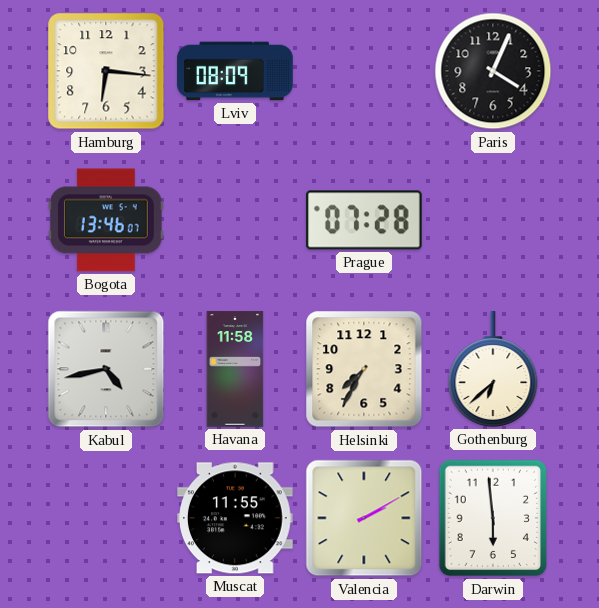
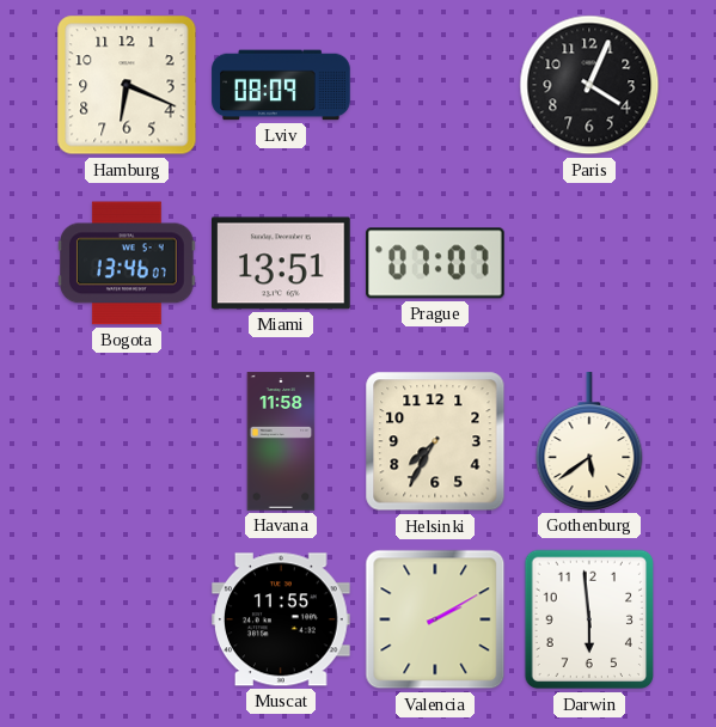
Hamburg: 6:16 -> 6:19 (127, 85)
Miami: none -> 13:51 (282, 263)
Prague: 07:28 -> 07:07 (436, 263)
Kabul: 4:43 -> none (106, 369)
Gothenburg: 6:38 -> 5:39 (589, 441)
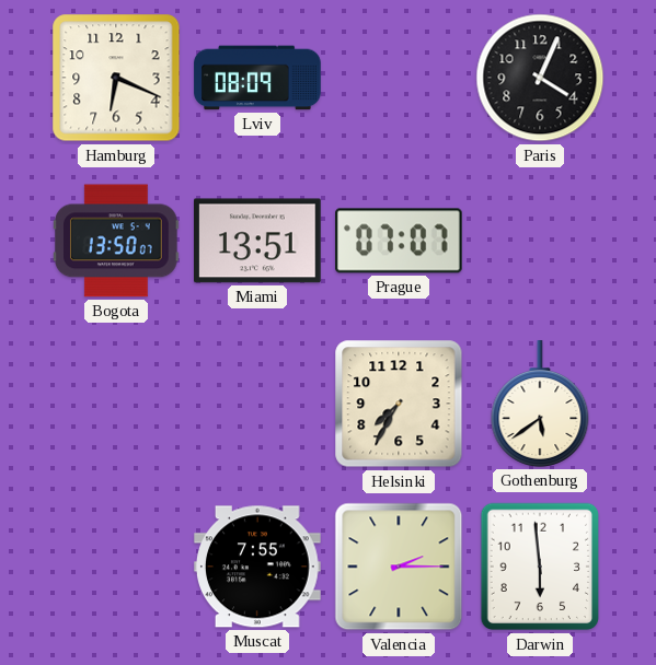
Bogota: 13:46 -> 13:50 (117, 241)
Havana: 11:58 -> none (281, 441)
Muscat: 11:55 -> 7:55 (258, 567)
Valencia: 2:10 -> 2:15 (399, 567)
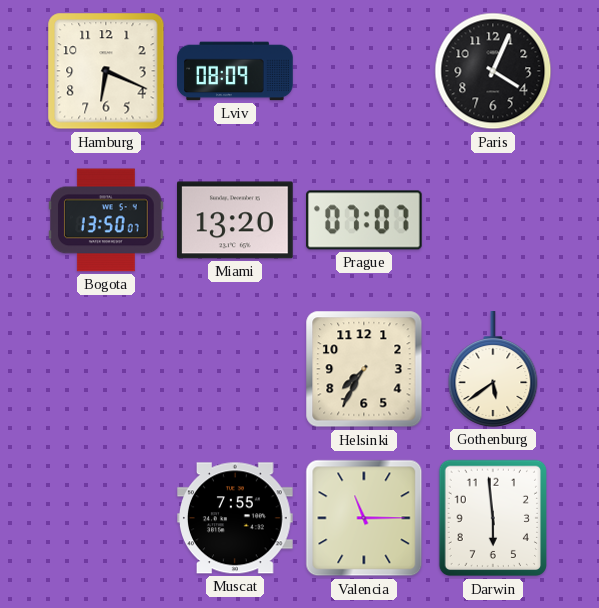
Miami: 13:51 -> 13:20 (236, 220)
Valencia: 2:15 -> 11:15 (364, 518)
